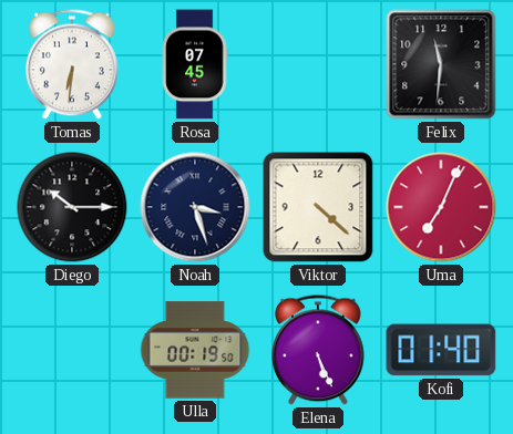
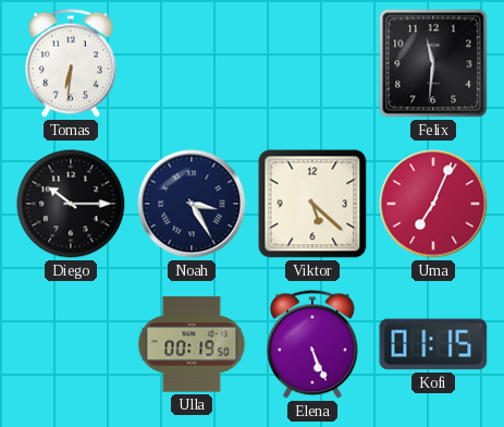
Rosa: 07:45 -> none (195, 64)
Noah: 3:27 -> 3:25 (192, 204)
Viktor: 4:22 -> 5:22 (312, 204)
Kofi: 01:40 -> 01:15 (433, 344)
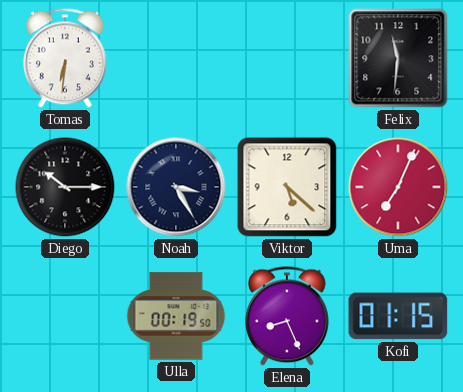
Elena: 5:26 -> 8:26 (288, 316)
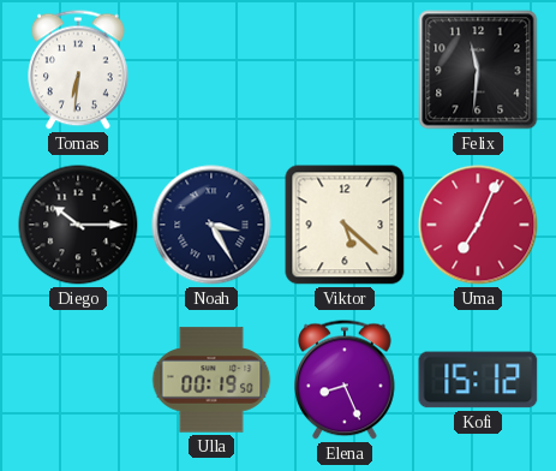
Kofi: 01:15 -> 15:12 (478, 380)
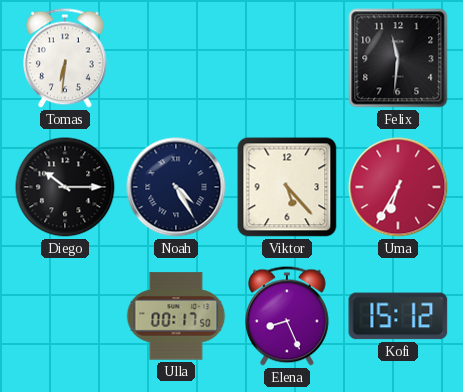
Noah: 3:25 -> 4:25 (176, 187)
Viktor: 5:22 -> 5:23 (287, 187)
Uma: 7:04 -> 6:35 (398, 187)
Ulla: 00:19 -> 00:17 (176, 316)
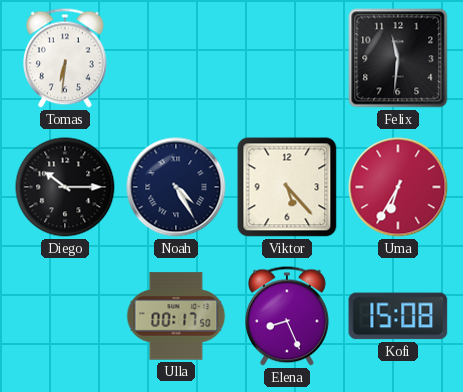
Kofi: 15:12 -> 15:08 (398, 316)
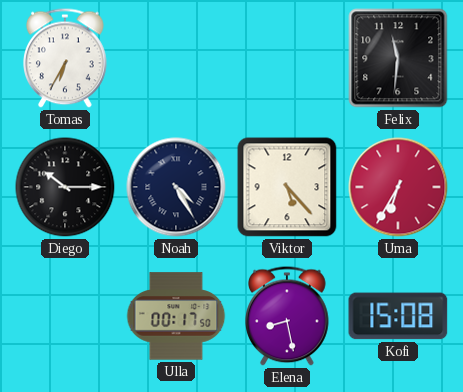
Tomas: 6:31 -> 6:35 (66, 58)
Elena: 8:26 -> 8:28 (288, 316)
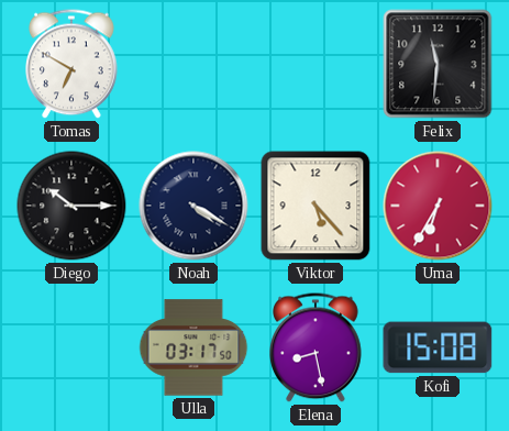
Tomas: 6:35 -> 6:50 (73, 64)
Noah: 4:25 -> 4:20 (193, 206)
Ulla: 00:17 -> 03:17 (193, 347)
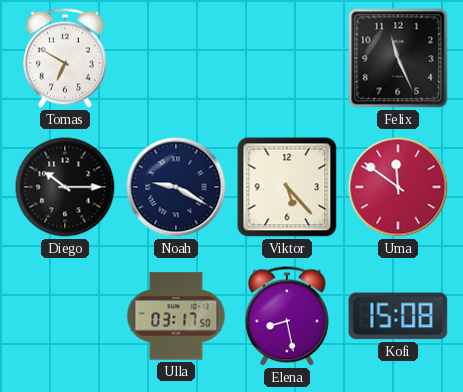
Felix: 11:31 -> 11:26 (398, 58)
Noah: 4:20 -> 9:20 (176, 187)
Uma: 6:35 -> 11:51 (398, 187)
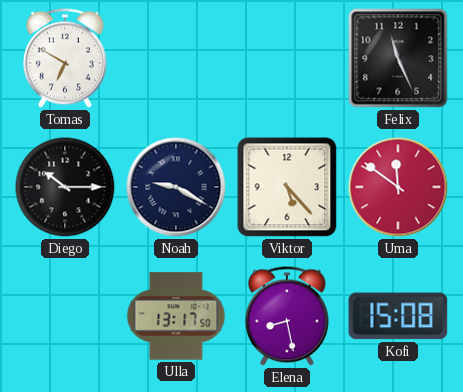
Ulla: 03:17 -> 13:17 (176, 316)
